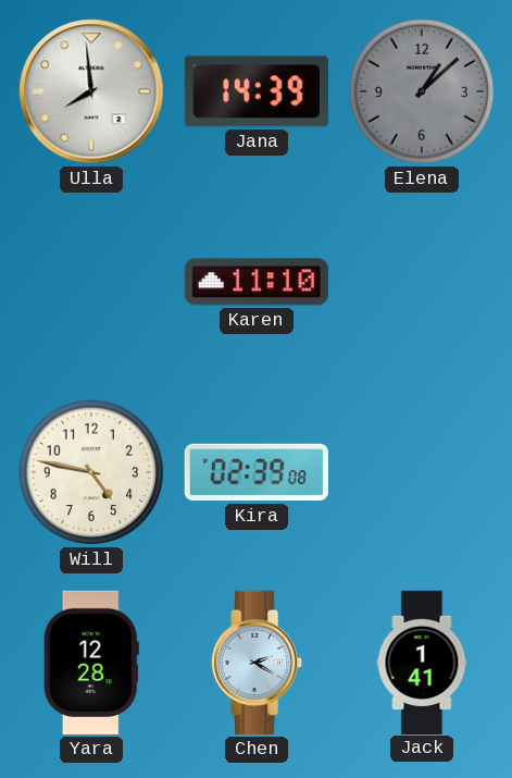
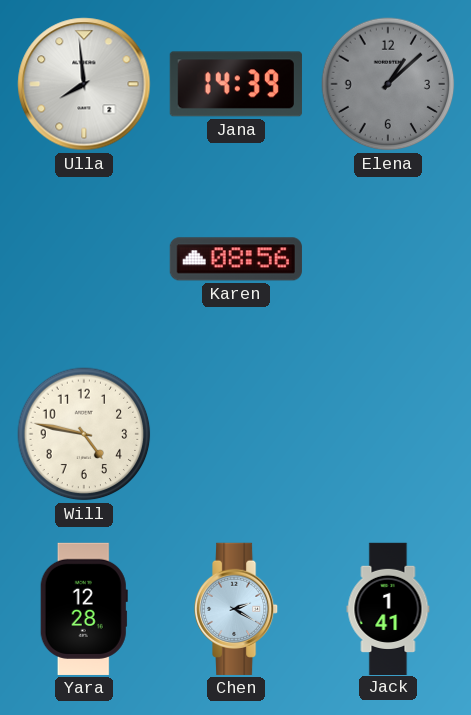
Karen: 11:10 -> 08:56 (236, 259)
Kira: 02:39 -> none (257, 472)
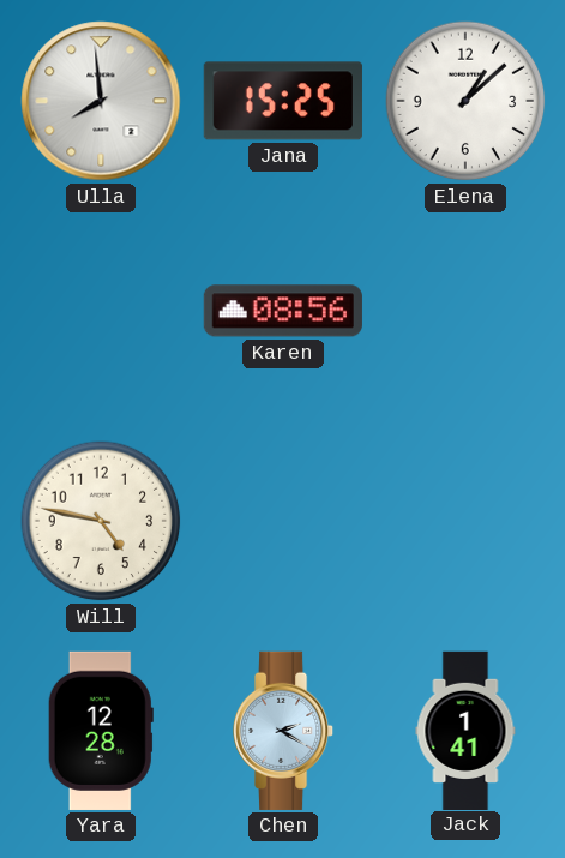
Jana: 14:39 -> 15:25 (283, 101)
Elena dial: grey -> white (465, 101)
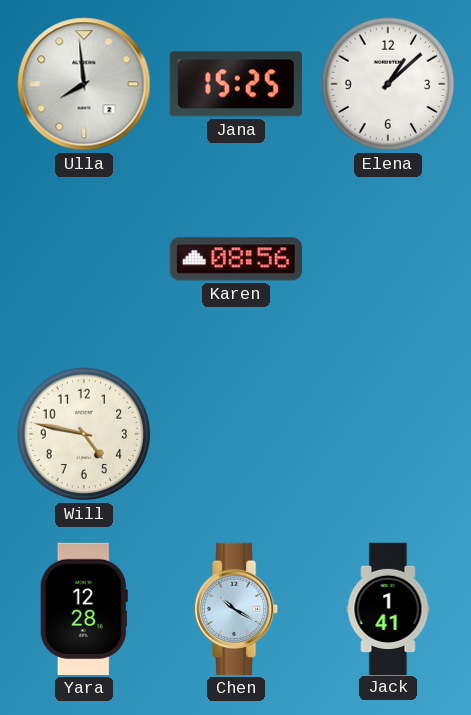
Chen: 2:20 -> 10:20 (237, 609)
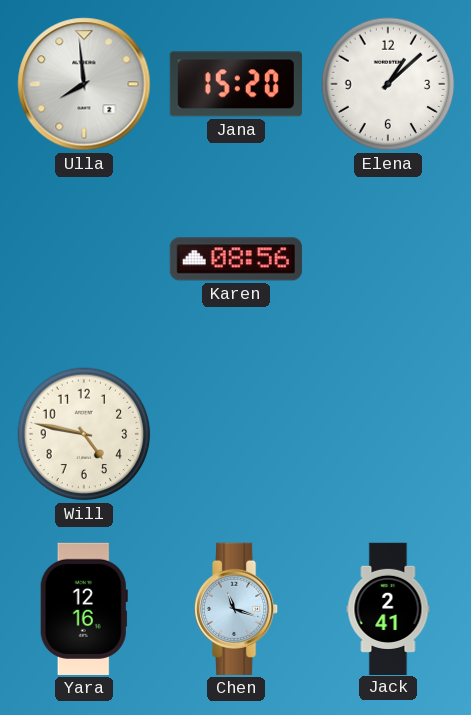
Jana: 15:25 -> 15:20 (236, 84)
Yara: 12:28 -> 12:16 (84, 609)
Chen: 10:20 -> 11:18 (237, 609)
Jack: 1:41 -> 2:41 (388, 608)
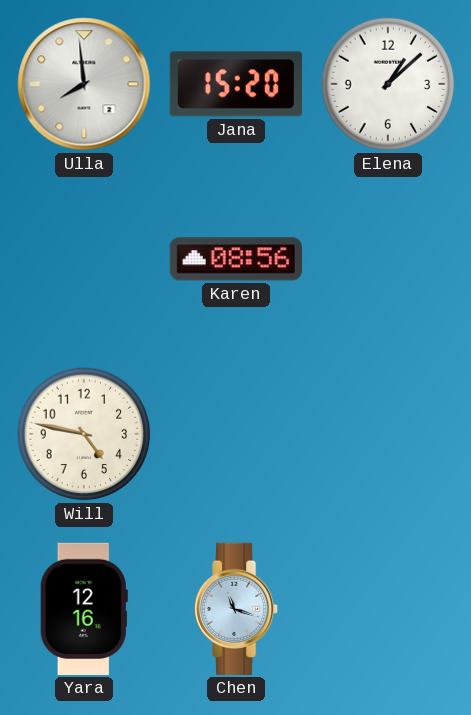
Jack: 2:41 -> none (388, 608)
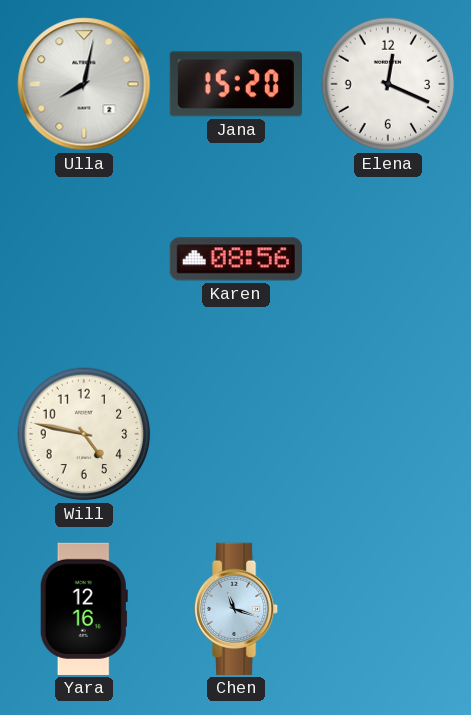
Ulla: 7:59 -> 8:02 (84, 84)
Elena: 1:08 -> 12:19 (388, 84)
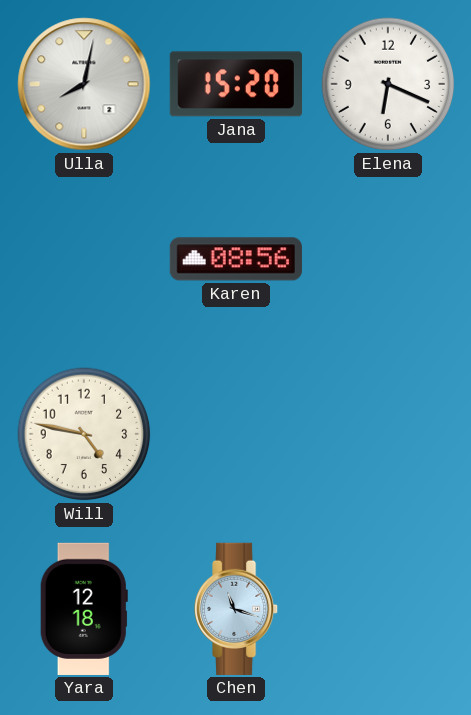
Elena: 12:19 -> 6:19 (388, 84)
Yara: 12:16 -> 12:18 (84, 609)
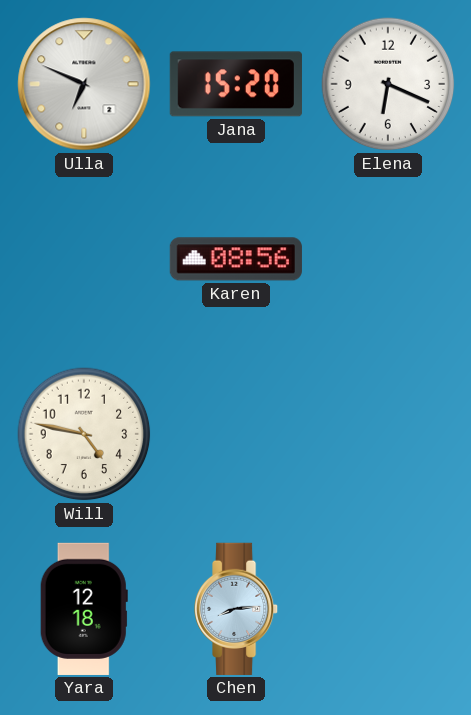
Ulla: 8:02 -> 6:49 (84, 84)
Chen: 11:18 -> 8:14 (237, 609)
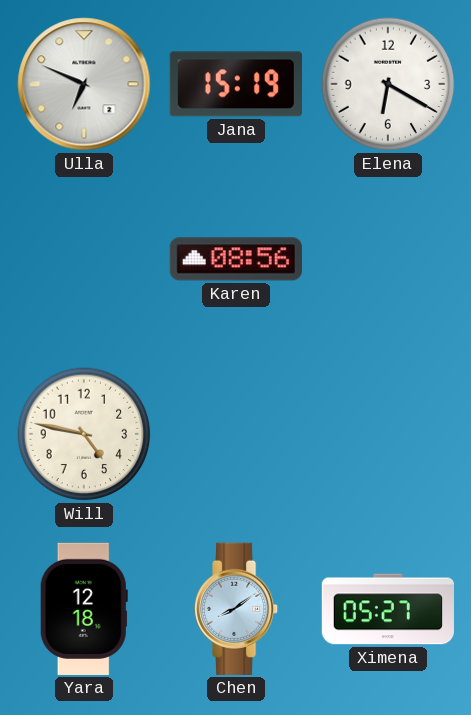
Jana: 15:20 -> 15:19 (236, 84)
Elena: 6:19 -> 6:20 (388, 84)
Chen: 8:14 -> 8:09 (237, 609)
Ximena: none -> 05:27 (388, 609)
